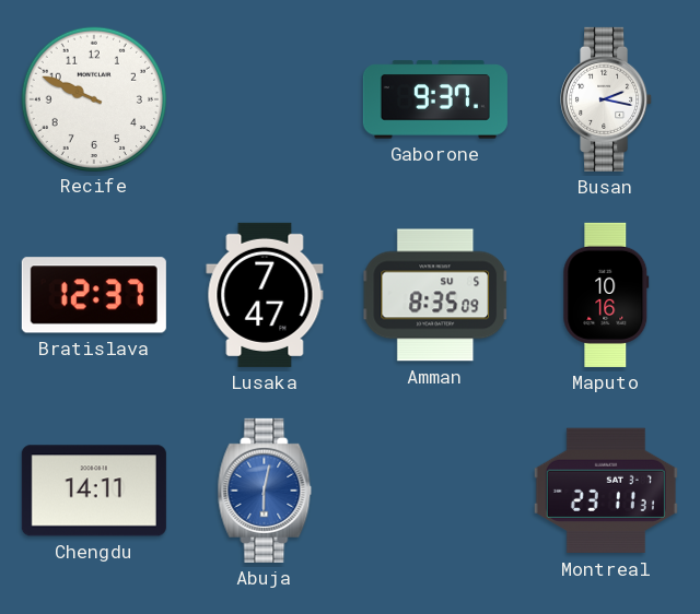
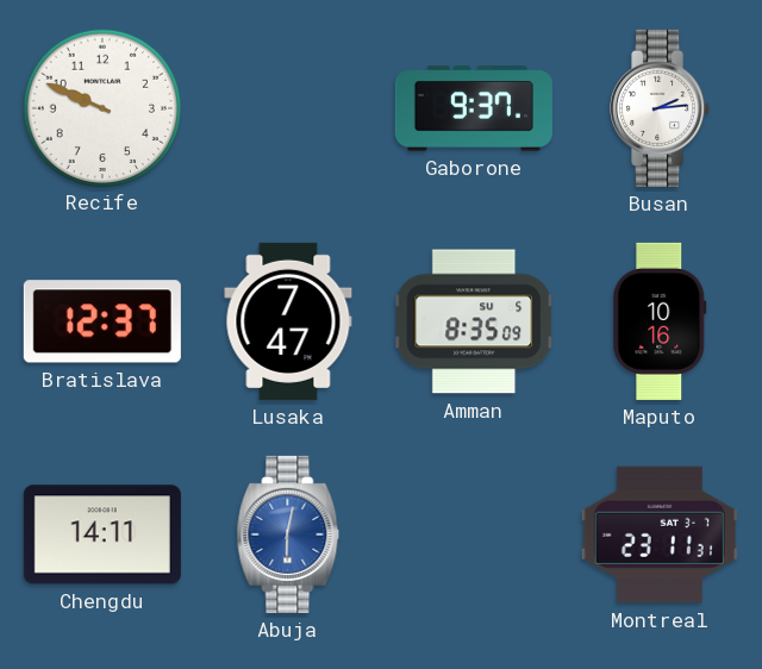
Busan: 2:17 -> 2:14 (661, 108)
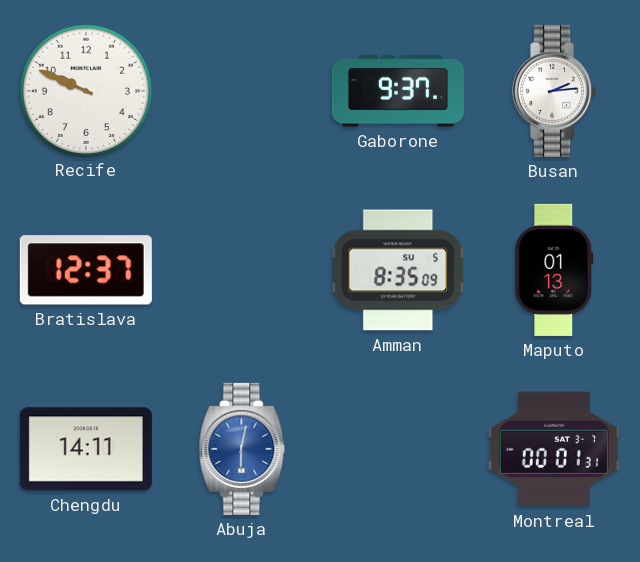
Lusaka: 7:47 -> none (288, 321)
Maputo: 10:16 -> 01:13 (554, 270)
Montreal: 23:11 -> 00:01 (554, 449)
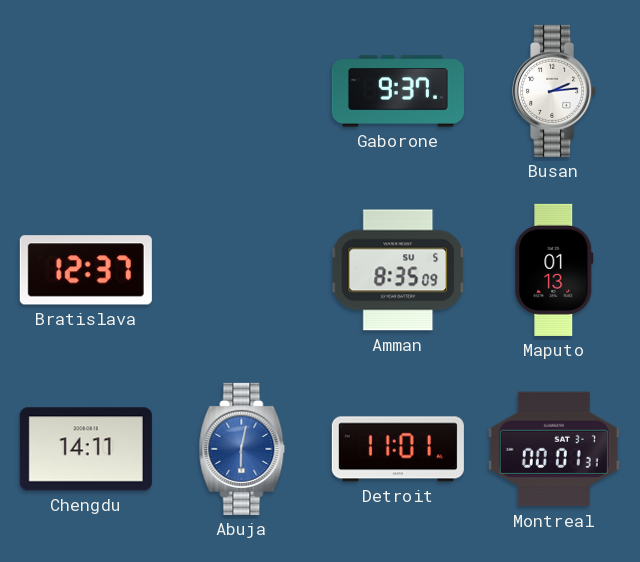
Recife: 9:49 -> none (85, 90)
Detroit: none -> 11:01 (398, 449)
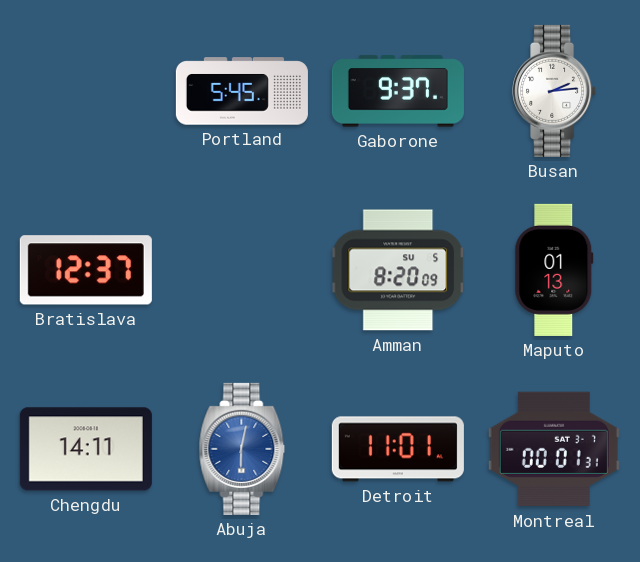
Portland: none -> 5:45 (242, 91)
Amman: 8:35 -> 8:20 (398, 270)
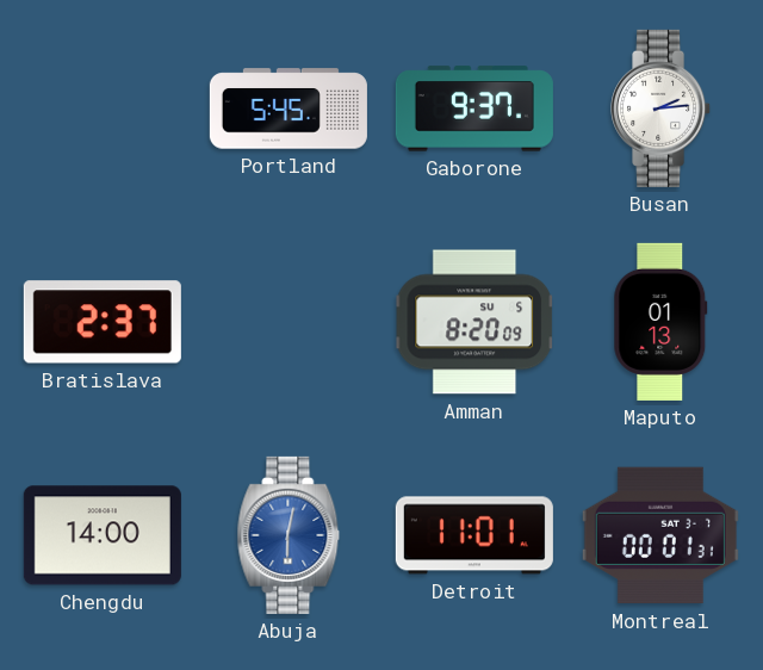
Bratislava: 12:37 -> 2:37 (103, 322)
Chengdu: 14:11 -> 14:00 (103, 535)
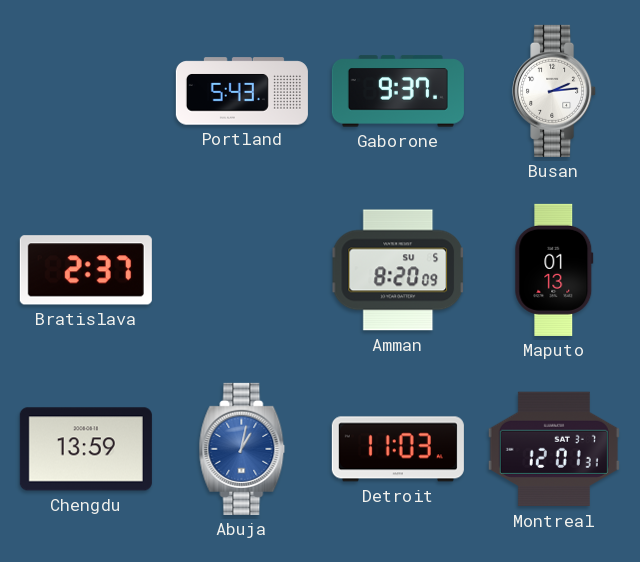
Portland: 5:45 -> 5:43 (242, 91)
Chengdu: 14:00 -> 13:59 (86, 449)
Abuja: 6:02 -> 1:02 (242, 449)
Detroit: 11:01 -> 11:03 (398, 449)
Montreal: 00:01 -> 12:01 (554, 449)
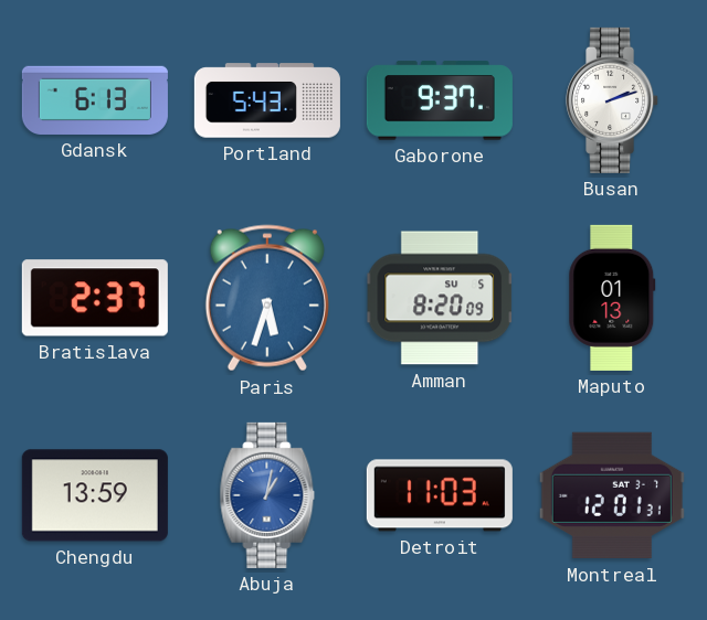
Gdansk: none -> 6:13 (95, 100)
Busan: 2:14 -> 2:12 (613, 100)
Paris: none -> 5:33 (267, 298)
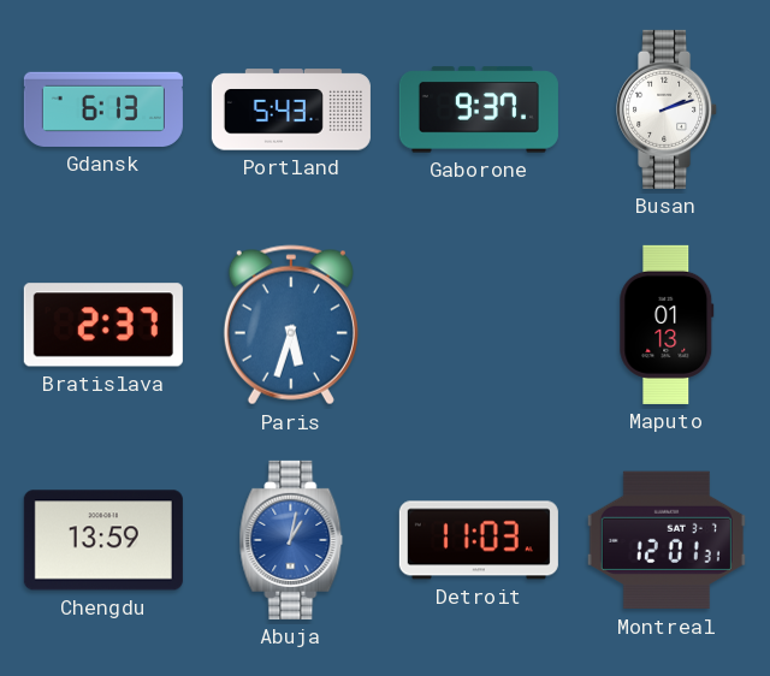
Amman: 8:20 -> none (440, 298)
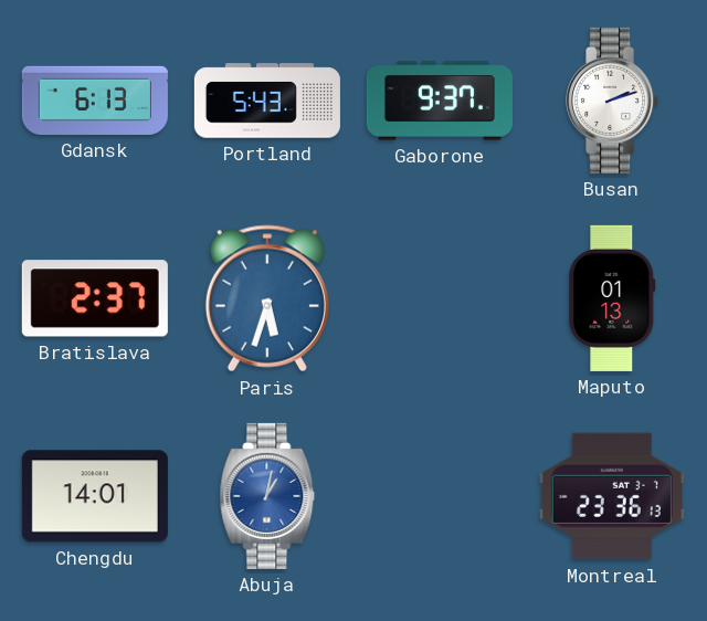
Chengdu: 13:59 -> 14:01 (95, 496)
Detroit: 11:03 -> none (479, 540)
Montreal: 12:01 -> 23:36 (612, 496)
